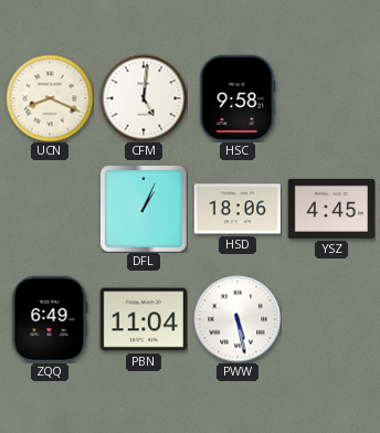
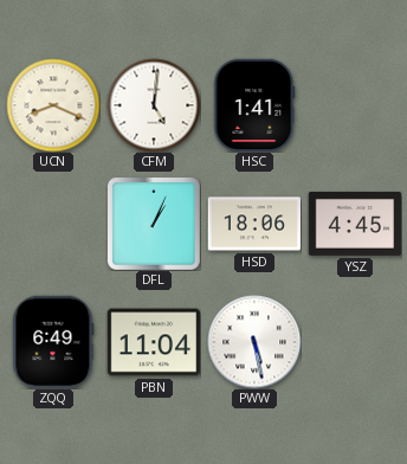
HSC: 9:58 -> 1:41 (254, 104)
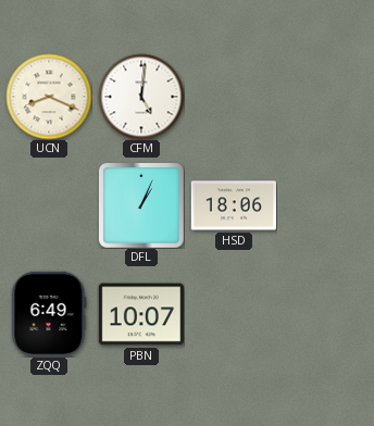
HSC: 1:41 -> none (254, 104)
YSZ: 4:45 -> none (355, 224)
PBN: 11:04 -> 10:07 (140, 314)
PWW: 5:28 -> none (254, 342)
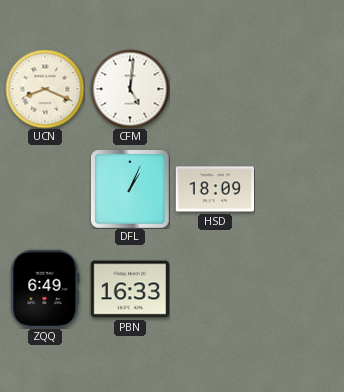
HSD: 18:06 -> 18:09 (214, 189)
PBN: 10:07 -> 16:33 (129, 289)
